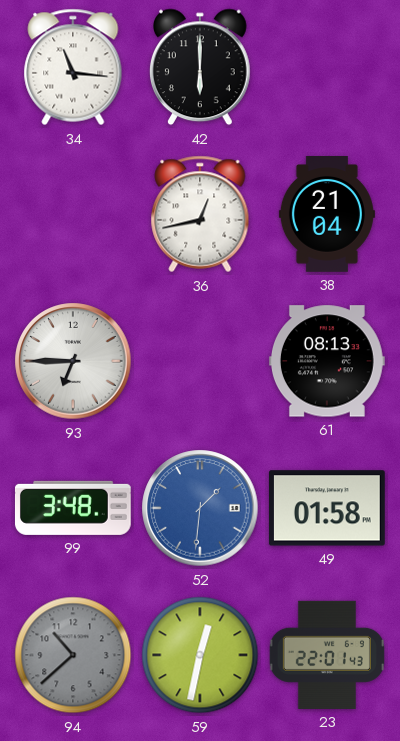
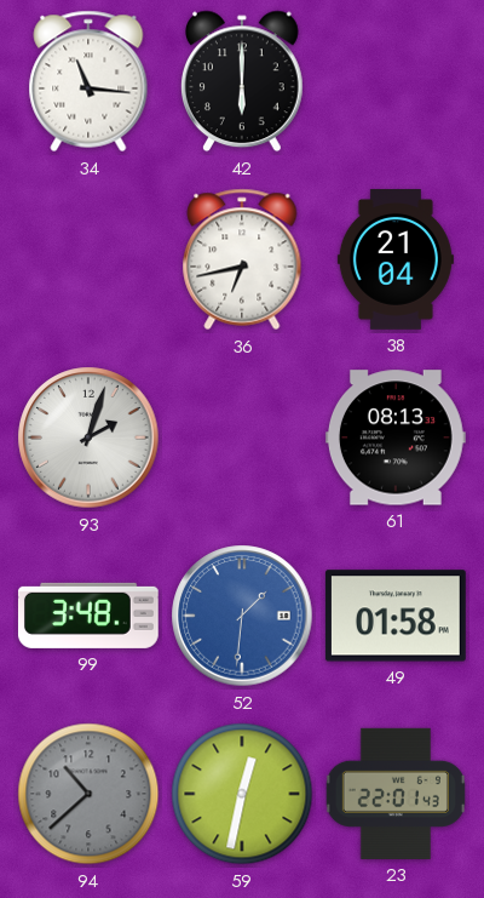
36: 12:43 -> 6:43 (242, 259)
93: 6:45 -> 2:03 (88, 437)
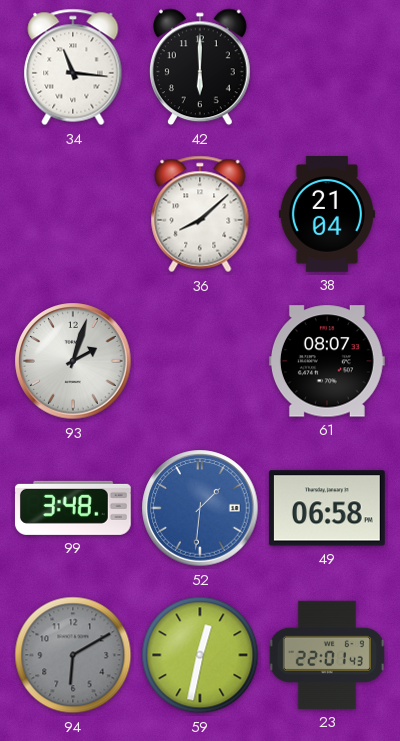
36: 6:43 -> 8:08 (200, 214)
61: 08:13 -> 08:07 (327, 361)
49: 01:58 -> 06:58 (327, 508)
94: 10:38 -> 6:10 (73, 655)
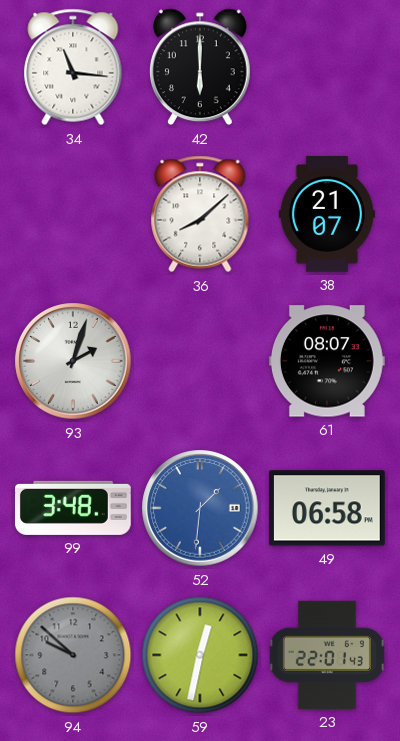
38: 21:04 -> 21:07 (327, 215)
94: 6:10 -> 9:52 (73, 655)
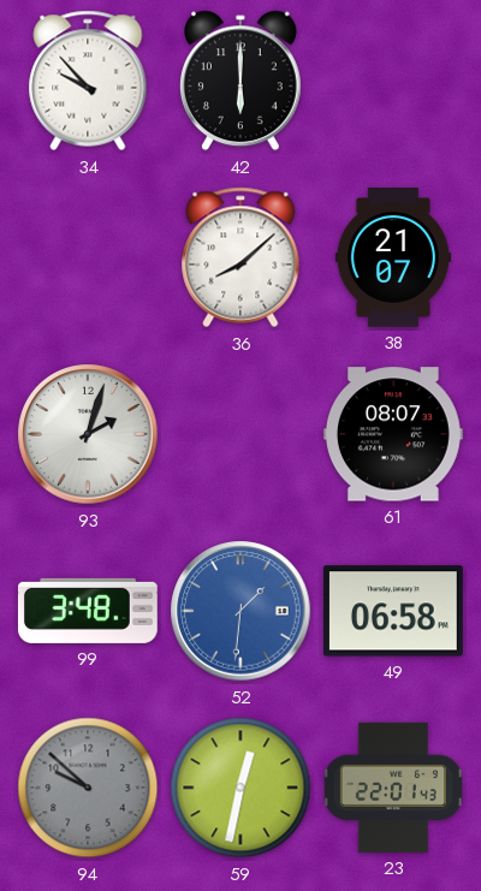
34: 11:16 -> 9:53 (88, 81)
